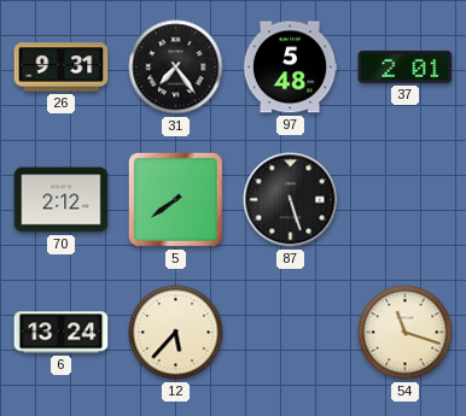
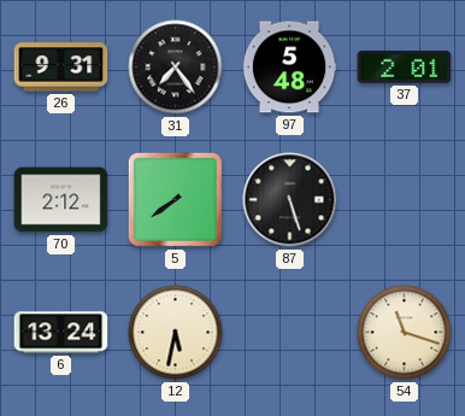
12: 5:37 -> 5:32 (176, 333)
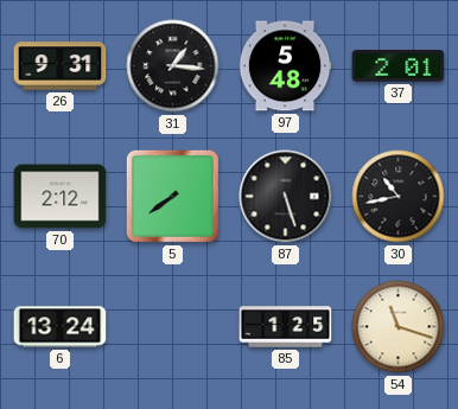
31: 7:24 -> 1:16 (173, 66)
30: none -> 10:43 (399, 197)
12: 5:32 -> none (176, 333)
85: none -> 1:25 (286, 327)
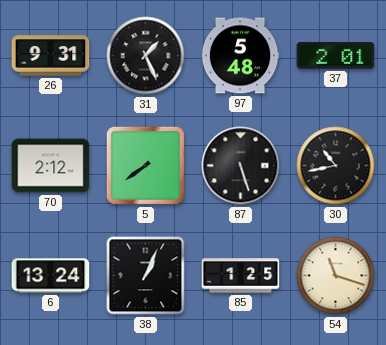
31: 1:16 -> 1:26 (146, 56)
38: none -> 1:04 (146, 276)
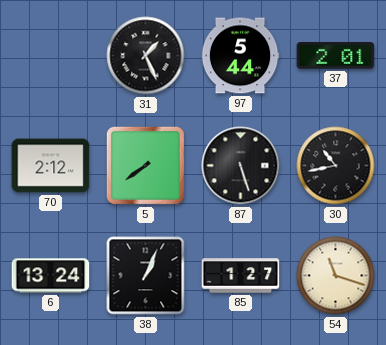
26: 9:31 -> none (51, 56)
97: 5:48 -> 5:44 (240, 56)
85: 1:25 -> 1:27 (241, 276)
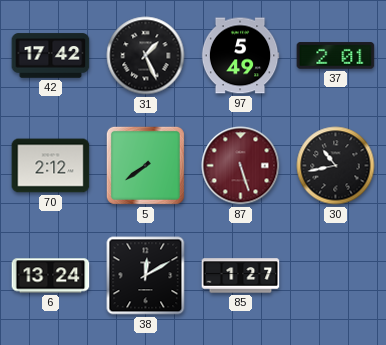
42: none -> 17:42 (51, 56)
97: 5:44 -> 5:49 (240, 56)
87 dial: black -> burgundy (241, 166)
38: 1:04 -> 12:10 (146, 276)
54: 11:18 -> none (336, 276)
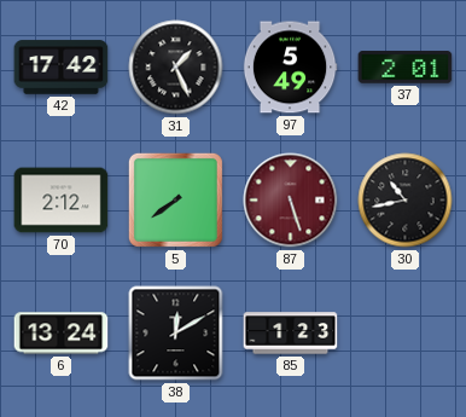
85: 1:27 -> 1:23 (291, 334)
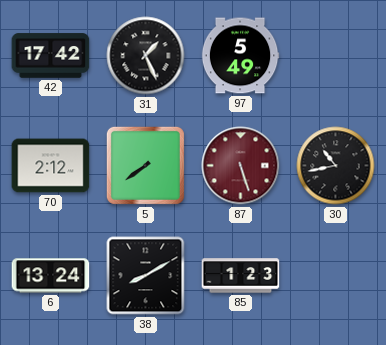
37: 2:01 -> none (406, 68)
38: 12:10 -> 8:10 (146, 276)
